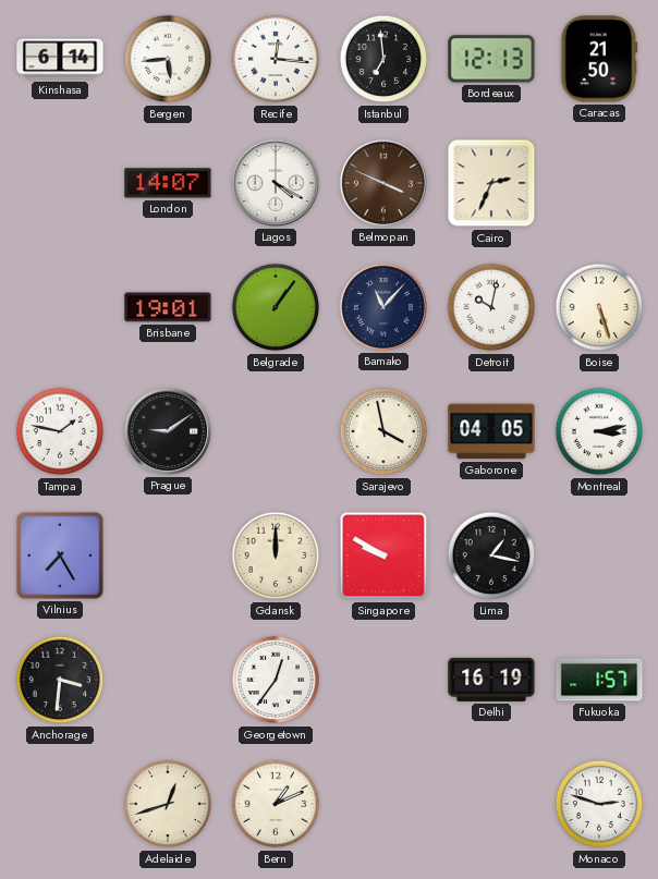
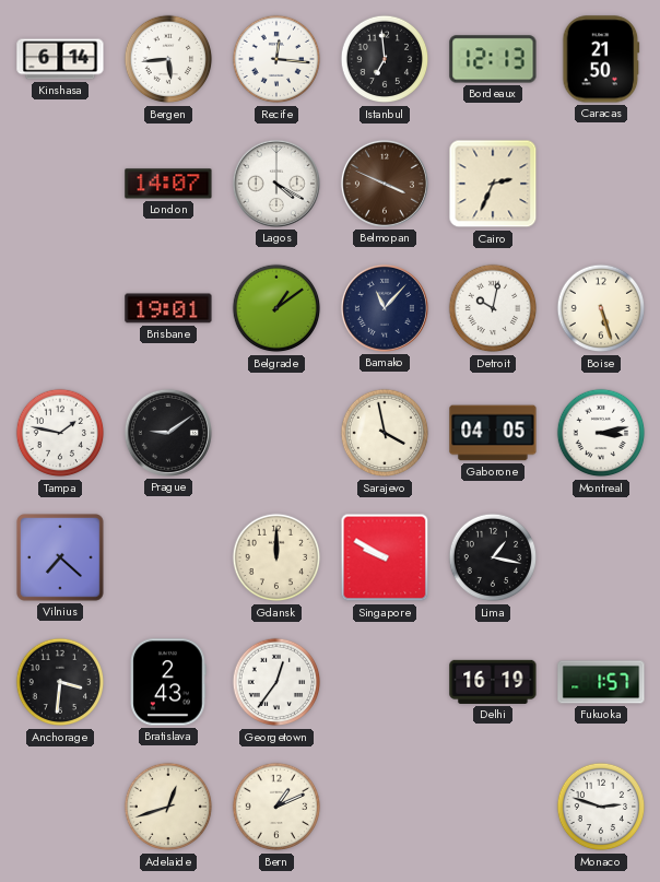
Belgrade: 1:06 -> 1:09 (276, 308)
Vilnius: 7:25 -> 7:22 (61, 558)
Bratislava: none -> 2:43 (168, 682)
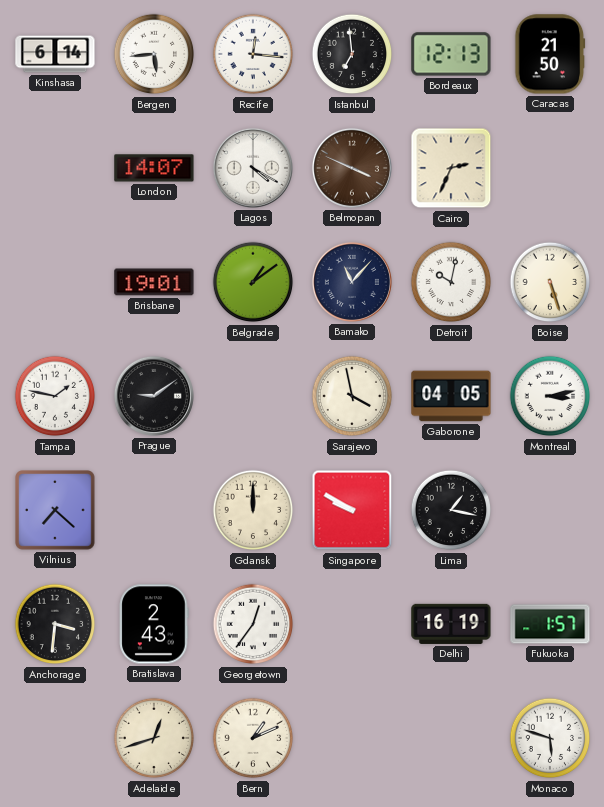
Monaco: 2:48 -> 5:48 (550, 738)
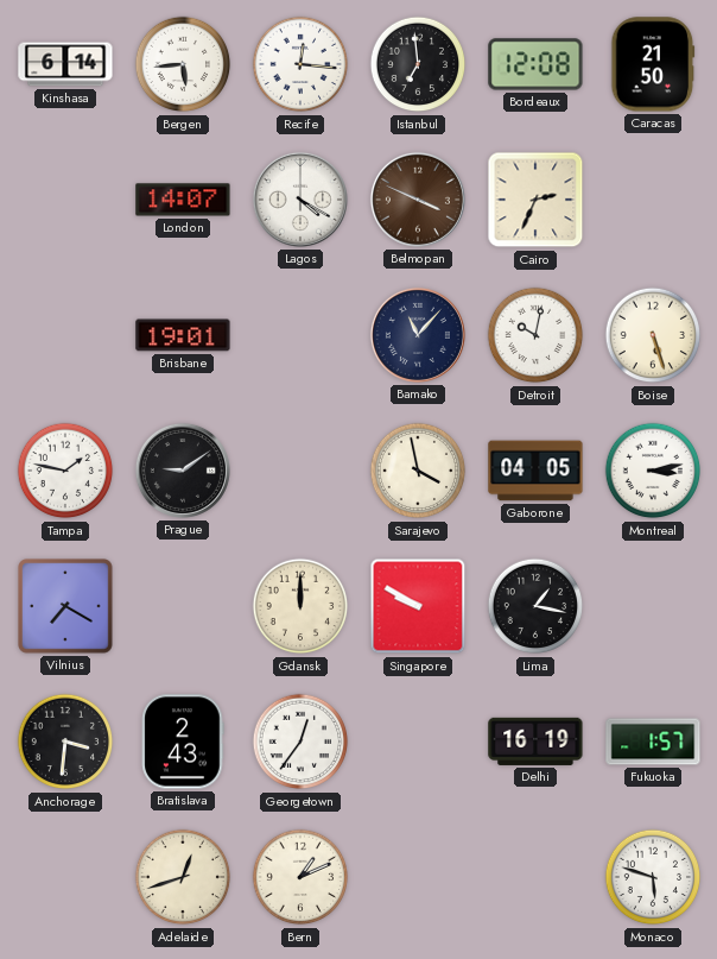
Bordeaux: 12:13 -> 12:08 (535, 64)
Belgrade: 1:09 -> none (253, 282)
Vilnius: 7:22 -> 7:20 (66, 607)
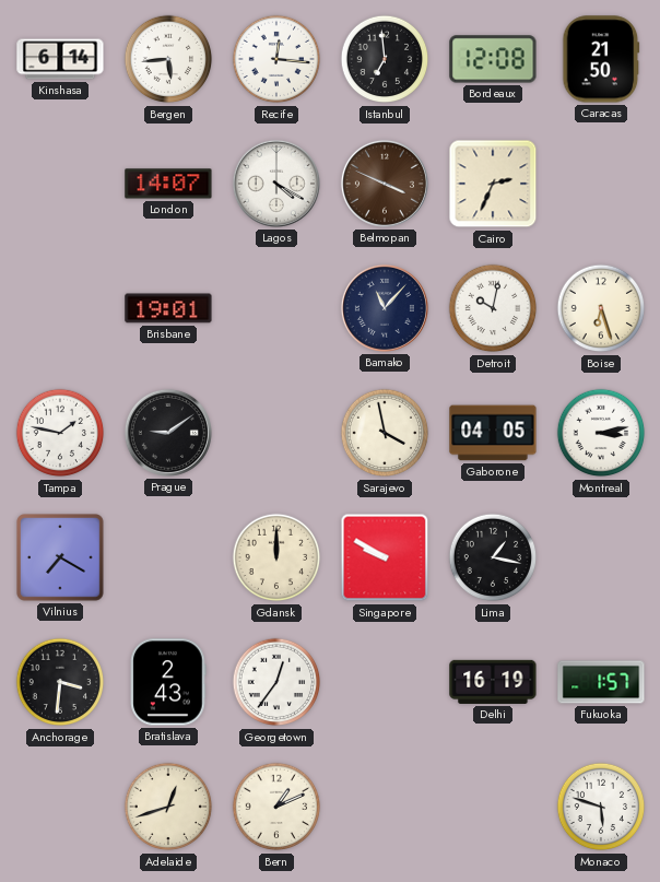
Boise: 5:27 -> 6:27 (601, 308)
